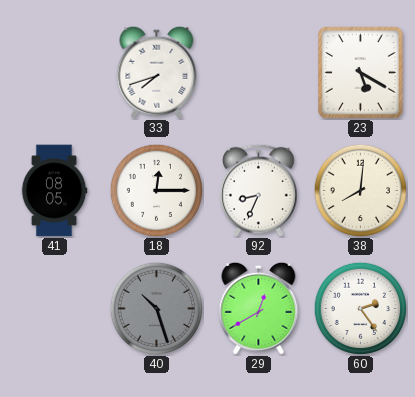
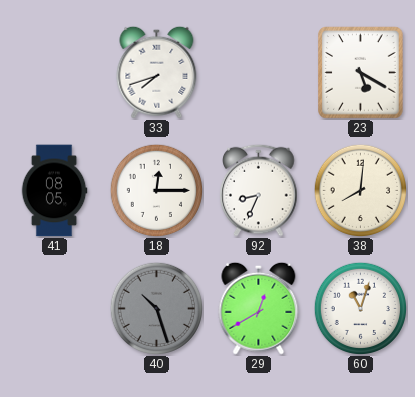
60: 2:24 -> 11:03 (360, 308)
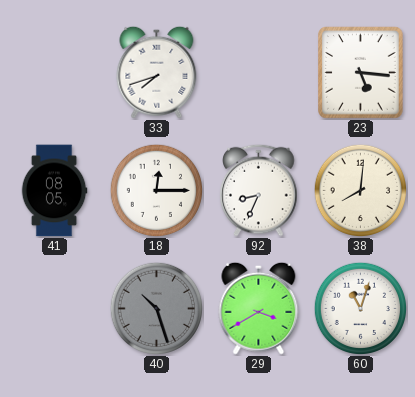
23: 5:20 -> 5:16 (361, 73)
29: 12:40 -> 3:40 (259, 308)
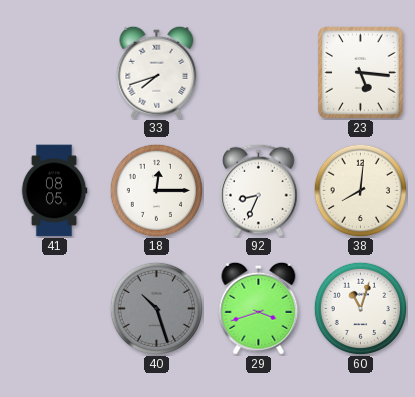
29: 3:40 -> 3:42 (259, 308)
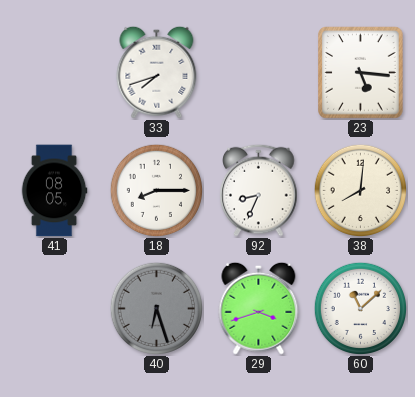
18: 12:15 -> 8:15 (156, 190)
40: 10:27 -> 6:27 (156, 308)
60: 11:03 -> 11:08 (360, 308)
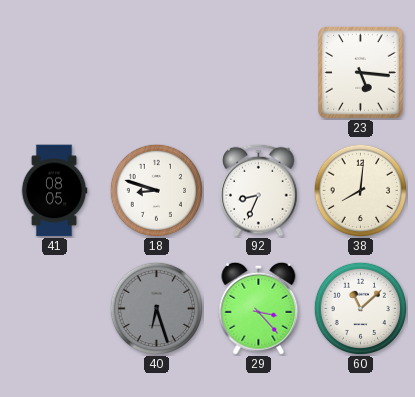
33: 7:42 -> none (157, 72)
18: 8:15 -> 8:48 (156, 190)
29: 3:42 -> 3:23 (259, 308)
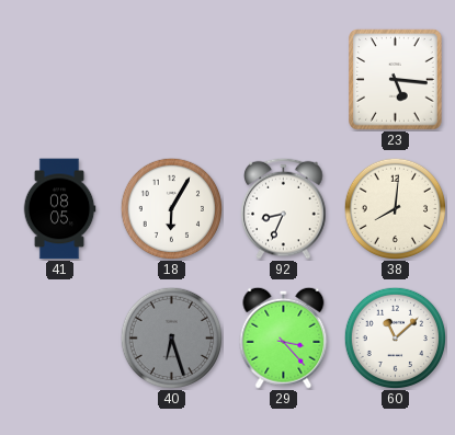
18: 8:48 -> 6:05 (171, 208)
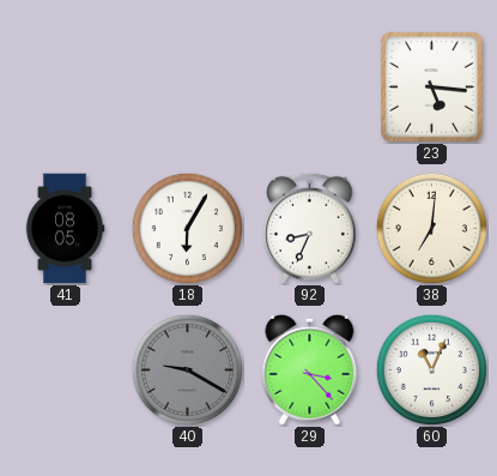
38: 8:01 -> 7:01 (431, 228)
40: 6:27 -> 9:20 (187, 369)
60: 11:08 -> 11:04 (431, 369)
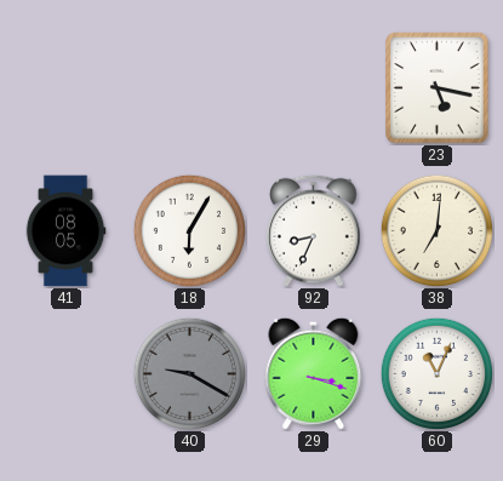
23: 5:16 -> 5:17 (438, 88)
29: 3:23 -> 3:18 (314, 373)
